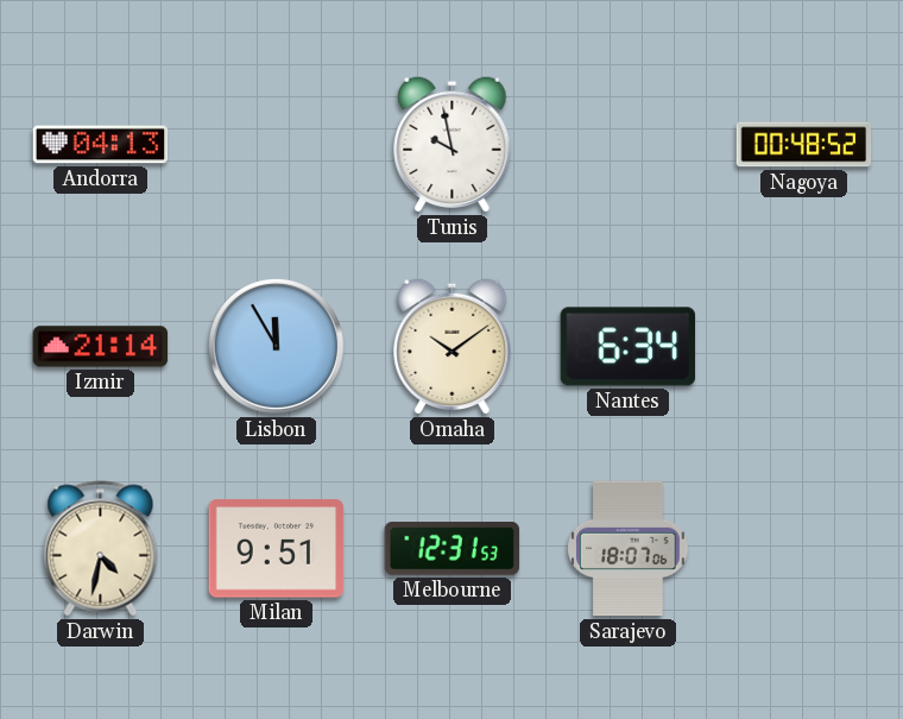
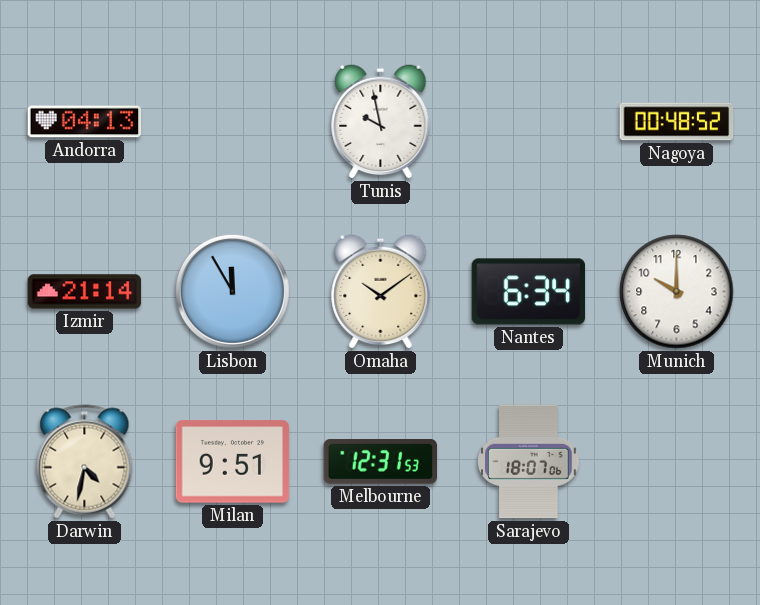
Munich: none -> 10:00 (677, 292)
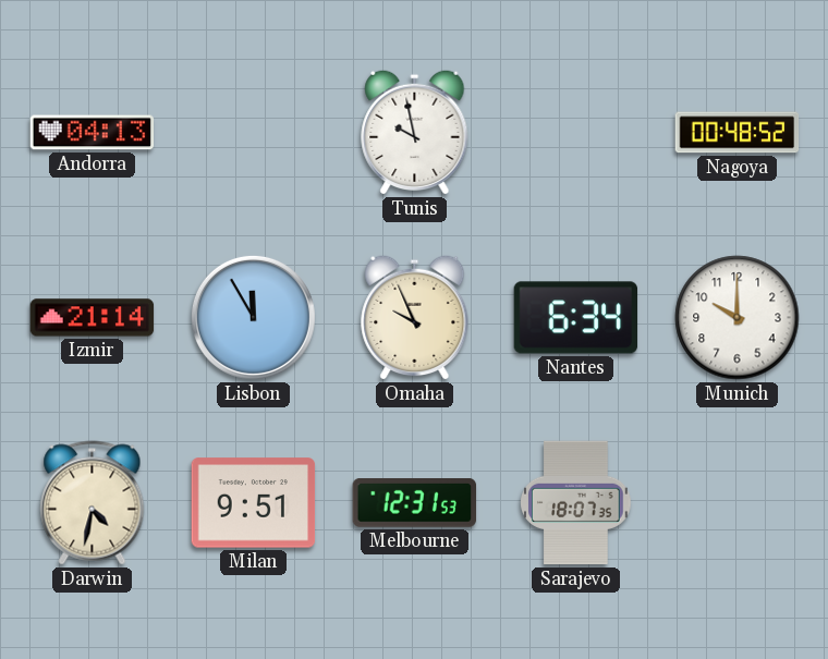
Omaha: 10:09 -> 9:56 (415, 317)
Sarajevo: 18:07:06 -> 18:07:35 (576, 503)
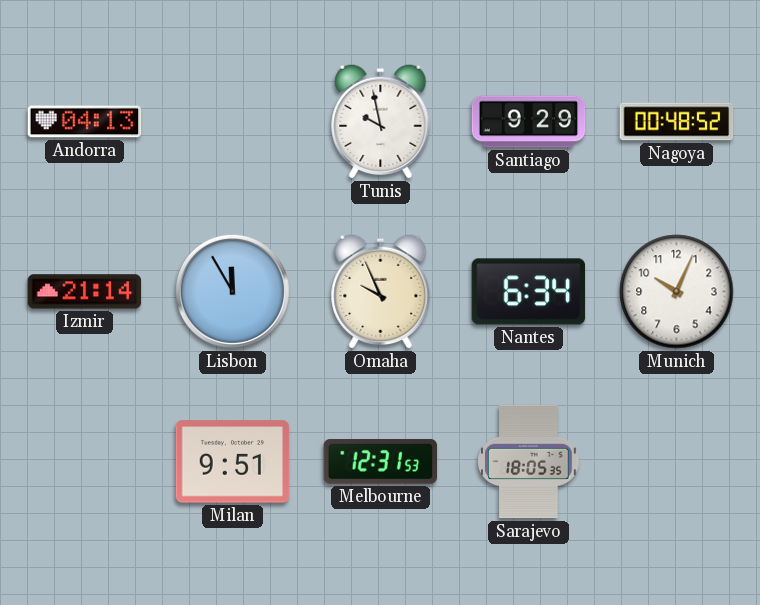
Santiago: none -> 9:29 (529, 122)
Munich: 10:00 -> 10:04 (677, 292)
Darwin: 4:32 -> none (93, 503)
Sarajevo: 18:07 -> 18:05 (529, 462)
